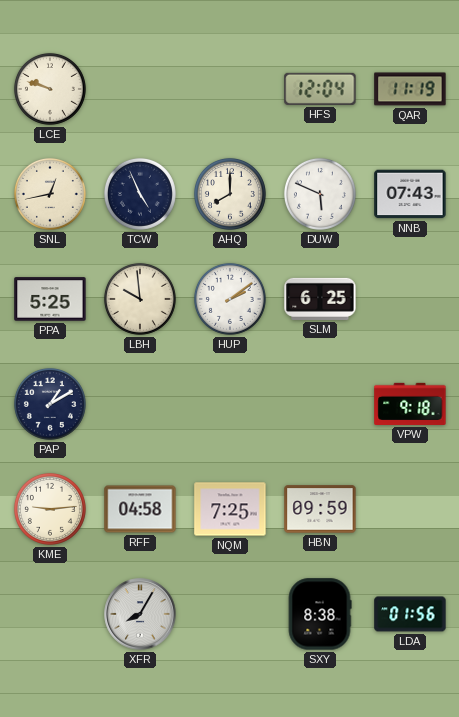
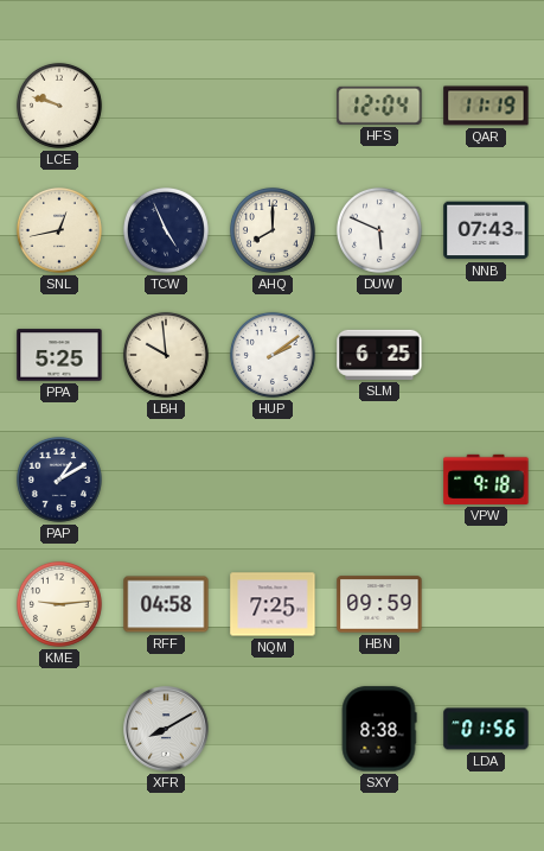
XFR: 8:05 -> 8:10 (166, 729)
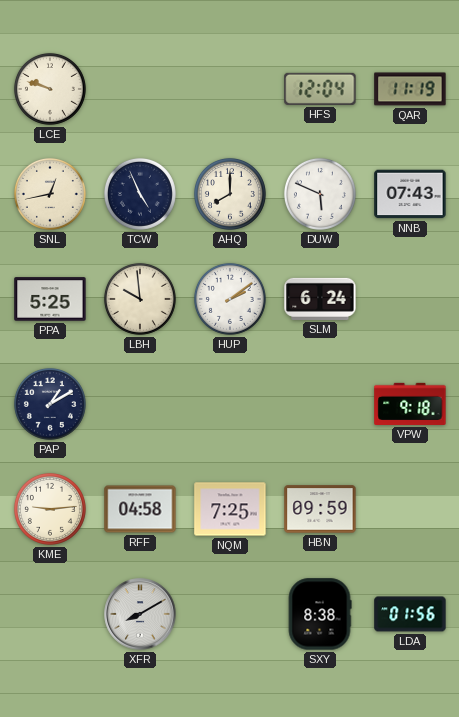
SLM: 6:25 -> 6:24 (320, 299)
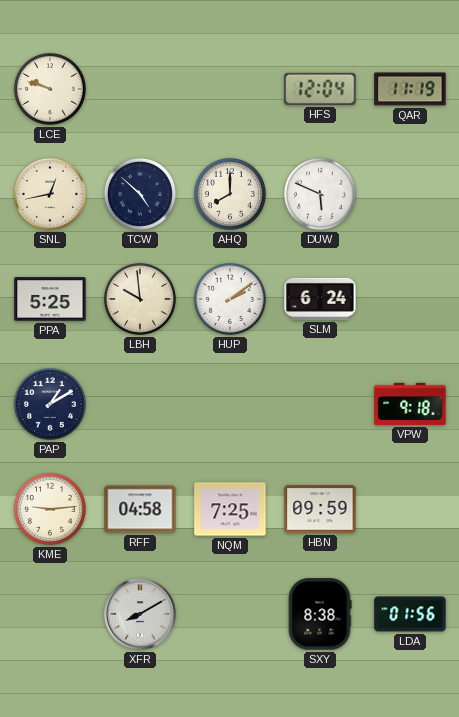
TCW: 4:56 -> 4:52 (140, 194)
NNB: 07:43 -> none (410, 194)
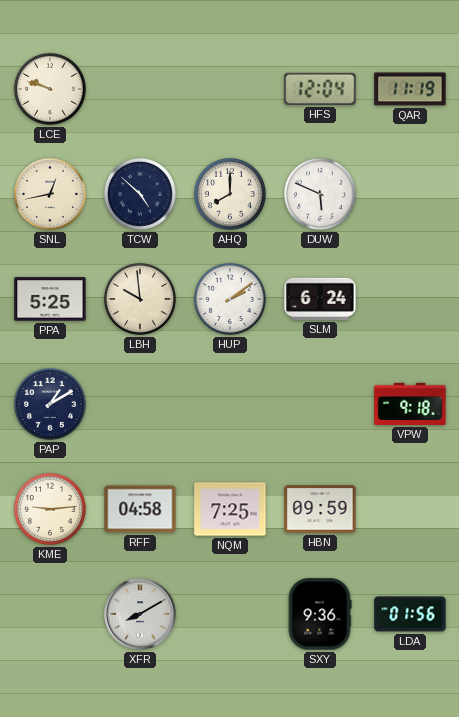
SXY: 8:38 -> 9:36 (320, 614)
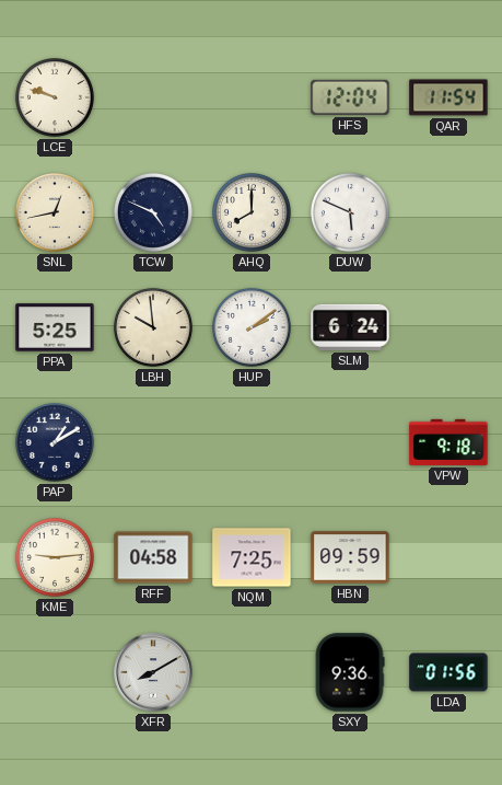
QAR: 11:19 -> 11:54 (448, 97)
TCW: 4:52 -> 4:49 (153, 212)
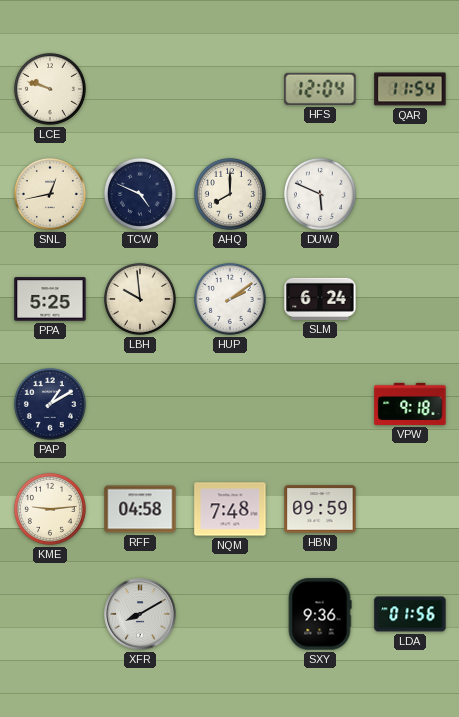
NQM: 7:25 -> 7:48 (230, 509)
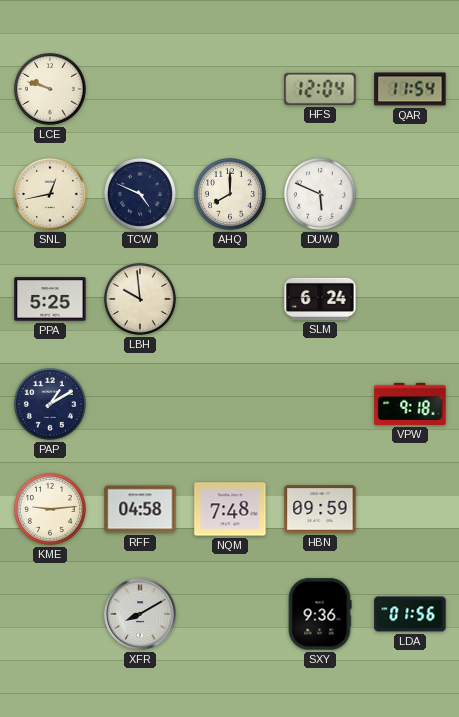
HUP: 2:09 -> none (230, 299)
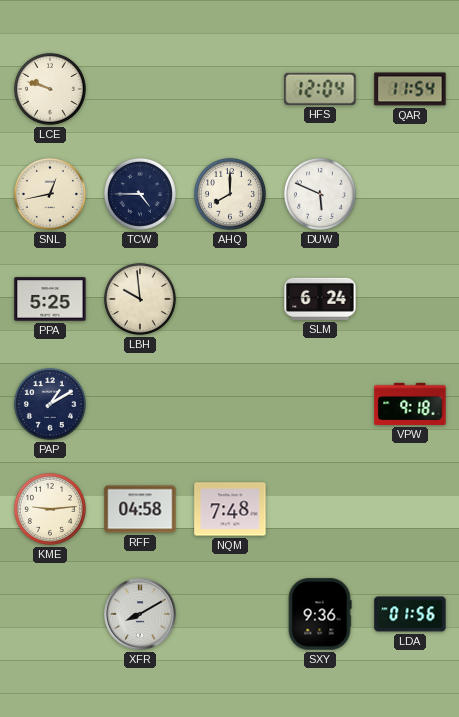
TCW: 4:49 -> 4:45 (140, 194)
HBN: 09:59 -> none (320, 509)
